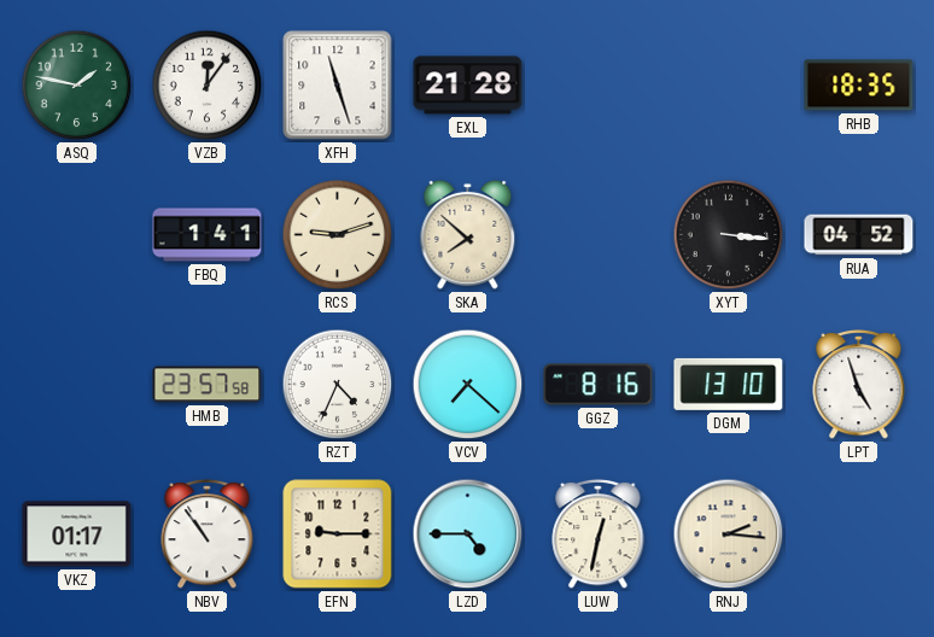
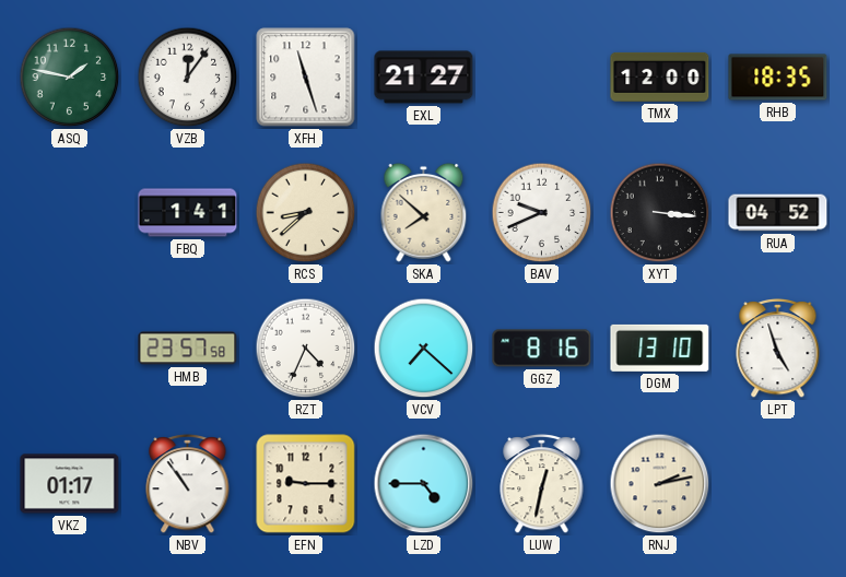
EXL: 21:28 -> 21:27 (424, 78)
TMX: none -> 12:00 (660, 76)
RCS: 9:12 -> 8:38 (306, 213)
BAV: none -> 9:41 (542, 213)
RNJ: 2:16 -> 2:13 (660, 484)
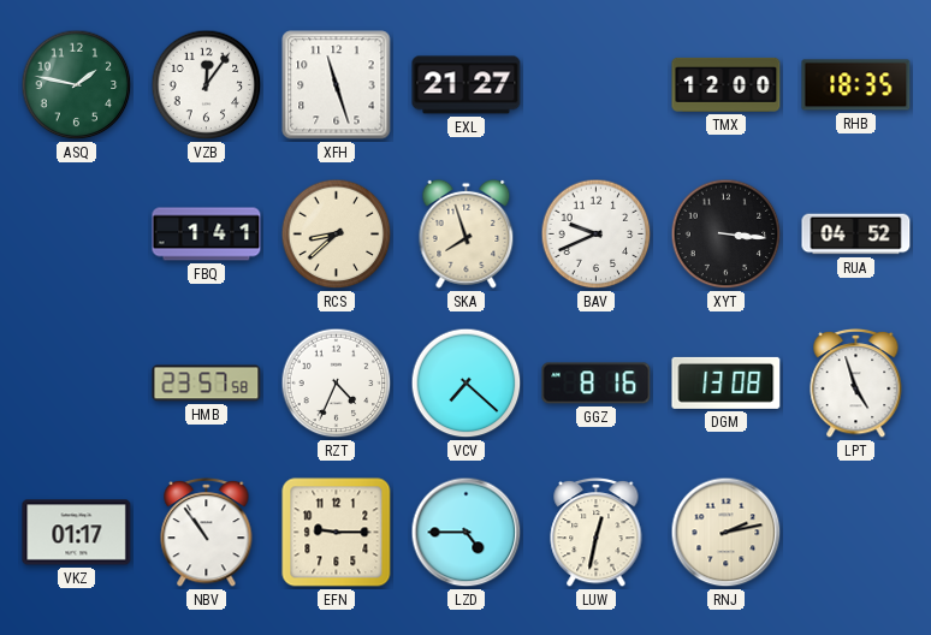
SKA: 7:52 -> 7:57 (467, 233)
DGM: 13:10 -> 13:08 (727, 382)
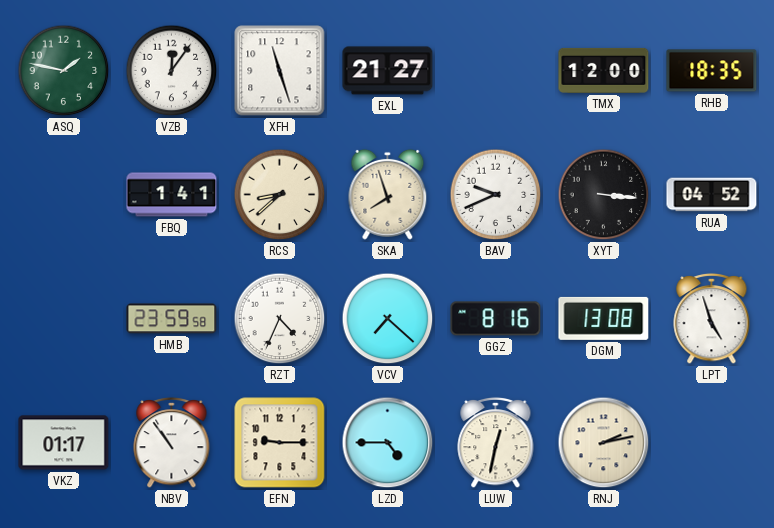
HMB: 23:57 -> 23:59 (172, 319)
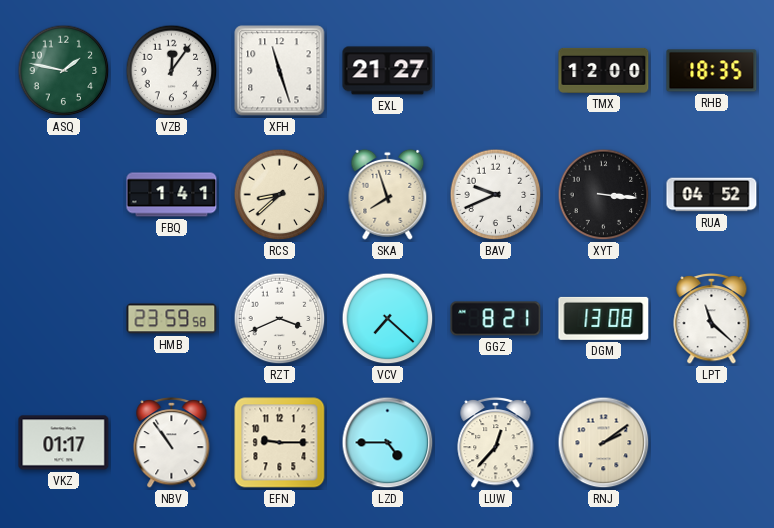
RZT: 4:34 -> 3:41 (280, 319)
GGZ: 8:16 -> 8:21 (496, 319)
LPT: 4:57 -> 11:22 (712, 318)
LUW: 12:32 -> 12:37 (496, 442)
RNJ: 2:13 -> 2:09 (604, 443)
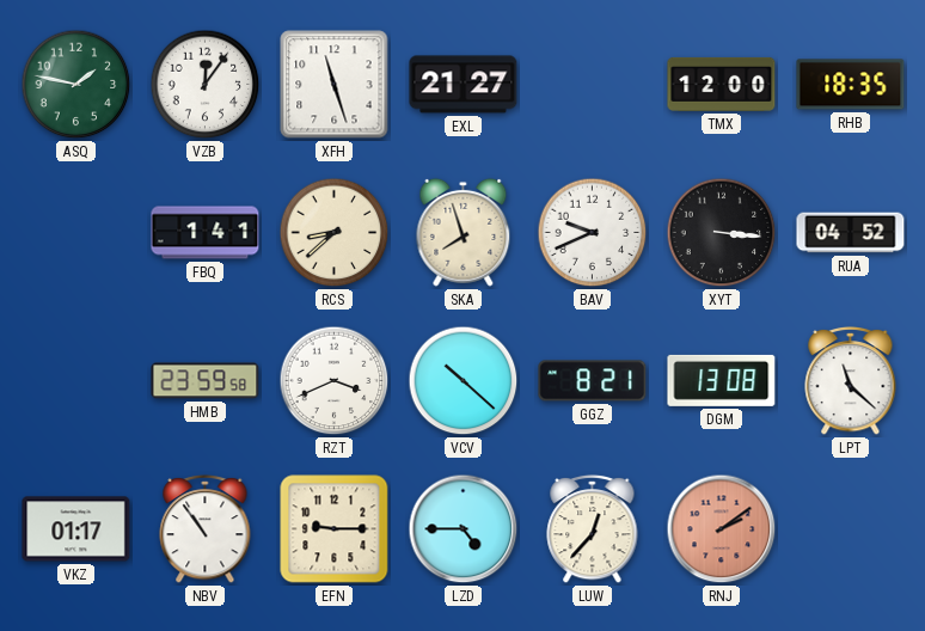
VCV: 7:22 -> 10:22 (464, 381)
RNJ dial: cream -> salmon (722, 529)
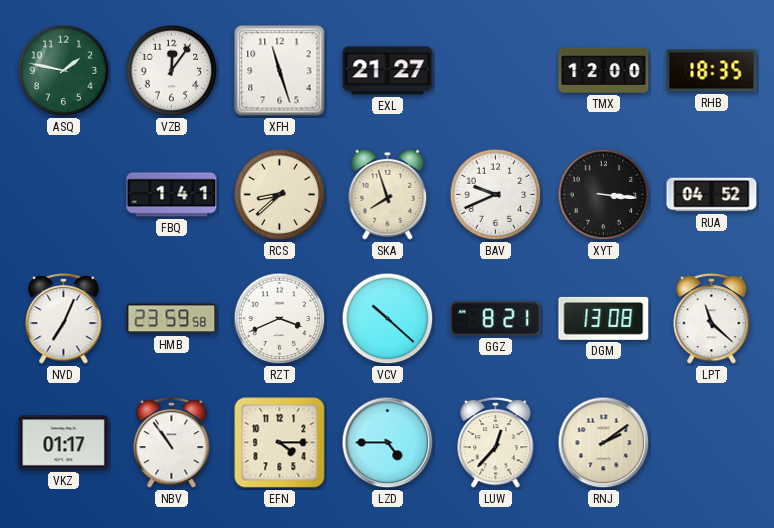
NVD: none -> 7:04 (64, 318)
EFN: 9:15 -> 4:15 (280, 443)
RNJ dial: salmon -> cream (604, 443)
